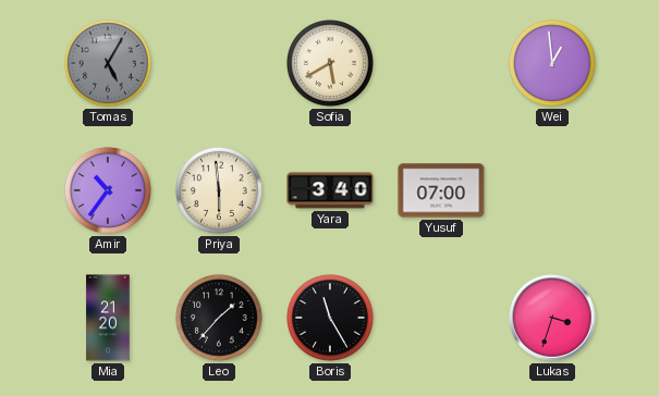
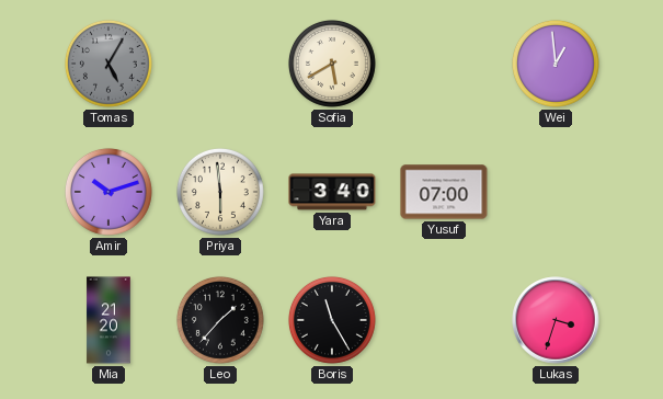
Amir: 10:36 -> 10:12 (108, 192)
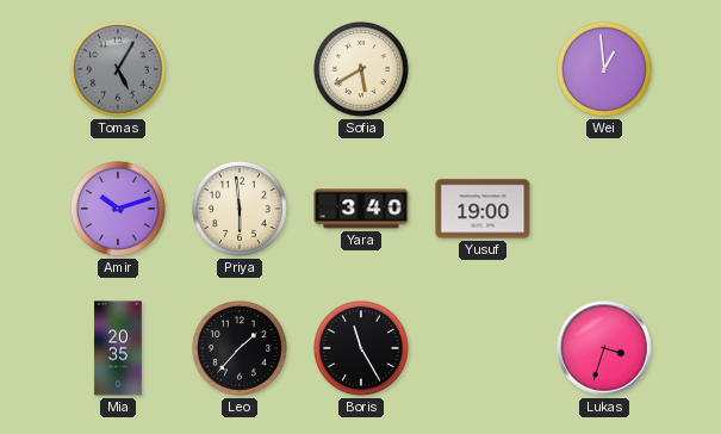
Yusuf: 07:00 -> 19:00 (483, 209)
Mia: 21:20 -> 20:35 (118, 348)
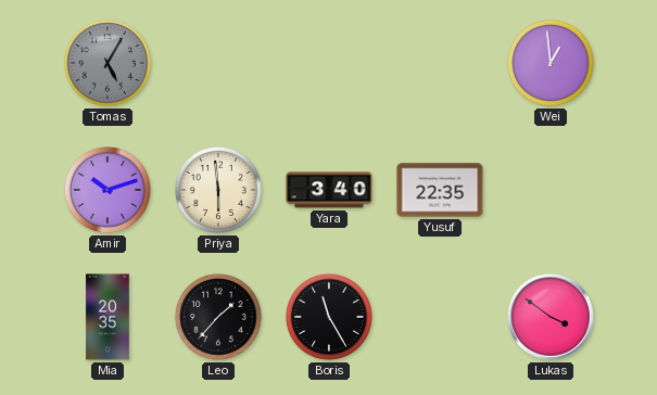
Sofia: 5:40 -> none (361, 69)
Yusuf: 19:00 -> 22:35 (440, 190)
Lukas: 3:33 -> 3:51 (551, 317)
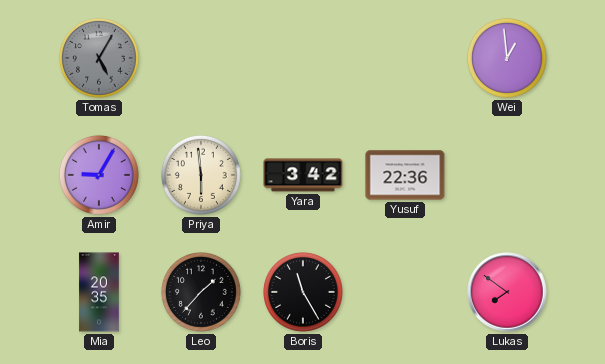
Amir: 10:12 -> 9:05 (99, 175)
Yara: 3:40 -> 3:42 (303, 175)
Yusuf: 22:35 -> 22:36 (405, 175)
Lukas: 3:51 -> 7:51 (507, 292)
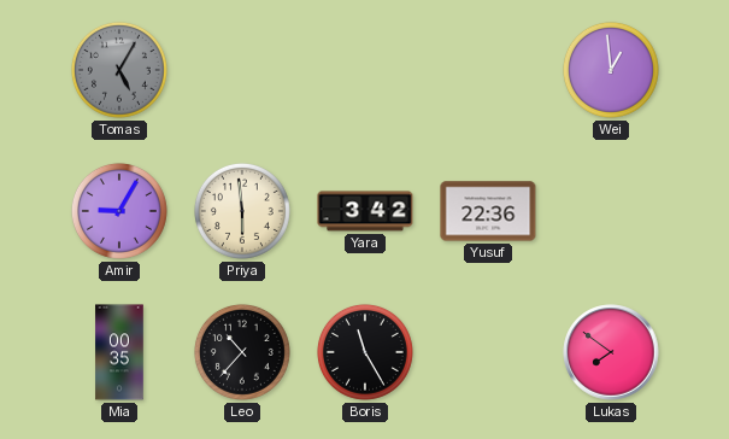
Mia: 20:35 -> 00:35 (119, 352)
Leo: 1:37 -> 10:37 (242, 352)
